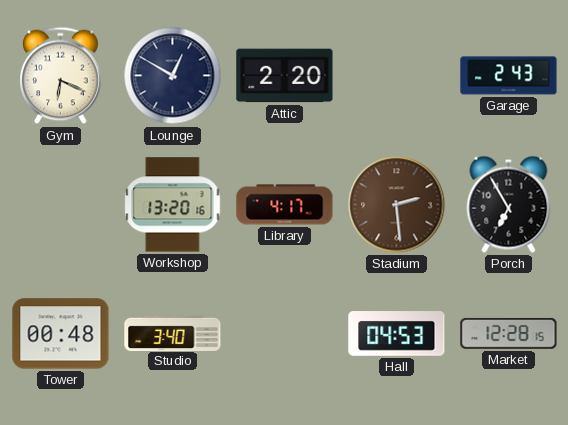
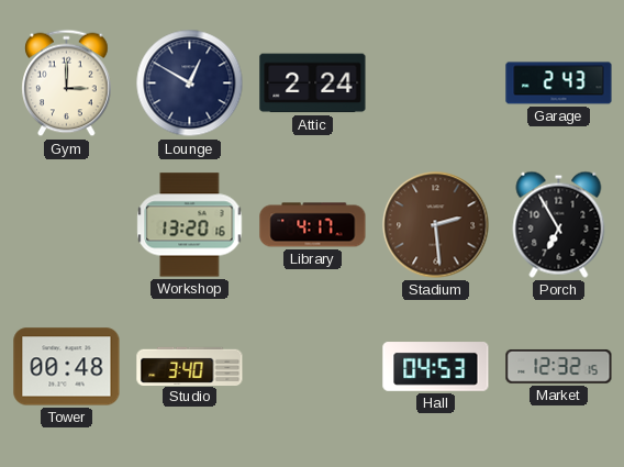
Gym: 6:19 -> 3:00 (67, 84)
Attic: 2:20 -> 2:24 (313, 84)
Market: 12:28 -> 12:32 (559, 366)
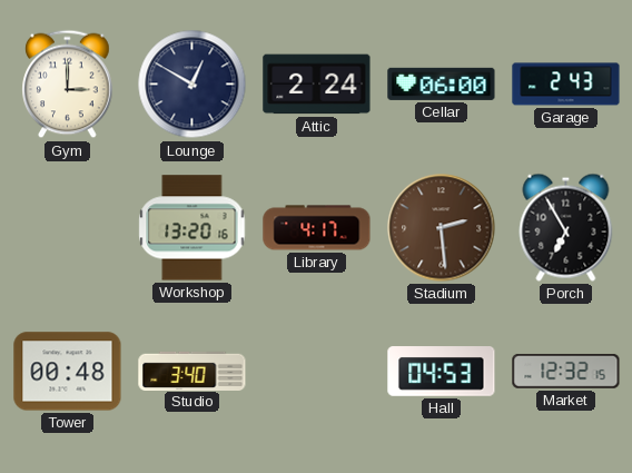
Cellar: none -> 06:00 (442, 83)
